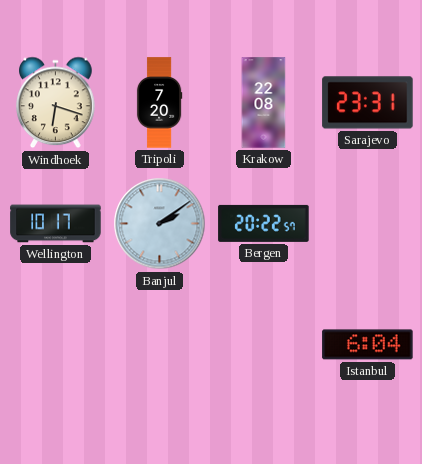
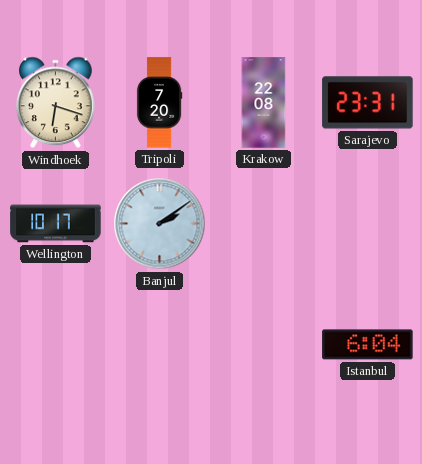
Bergen: 20:22 -> none (264, 223)
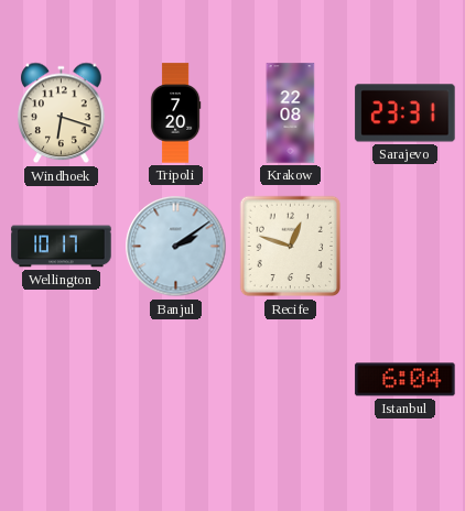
Recife: none -> 12:48 (291, 247)
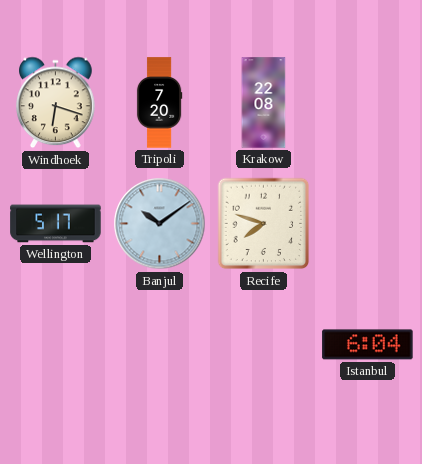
Sarajevo: 23:31 -> none (405, 113)
Wellington: 10:17 -> 5:17 (56, 224)
Banjul: 2:09 -> 10:09 (160, 224)
Recife: 12:48 -> 7:48 (264, 224)
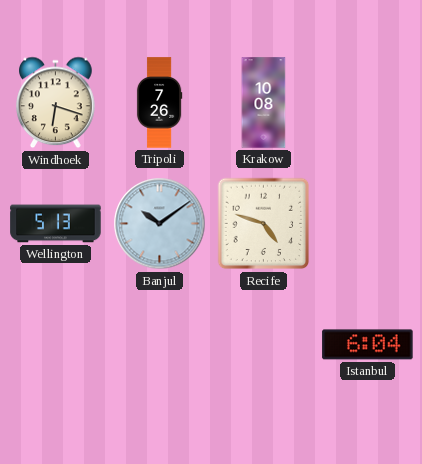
Tripoli: 7:20 -> 7:26 (159, 103)
Krakow: 22:08 -> 10:08 (264, 103)
Wellington: 5:17 -> 5:13 (56, 224)
Recife: 7:48 -> 4:48 (264, 224)
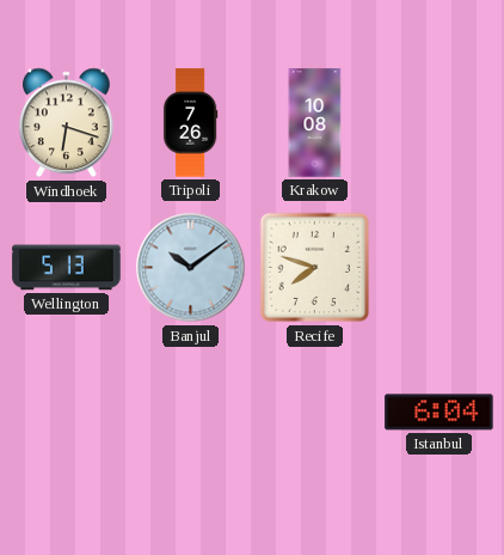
Recife: 4:48 -> 7:48 (315, 268)
